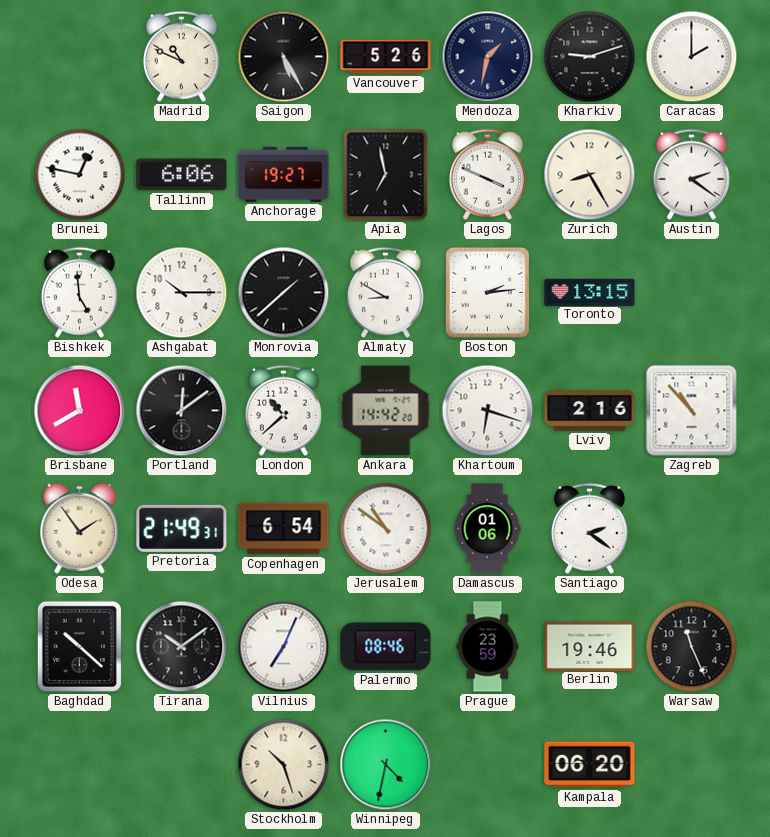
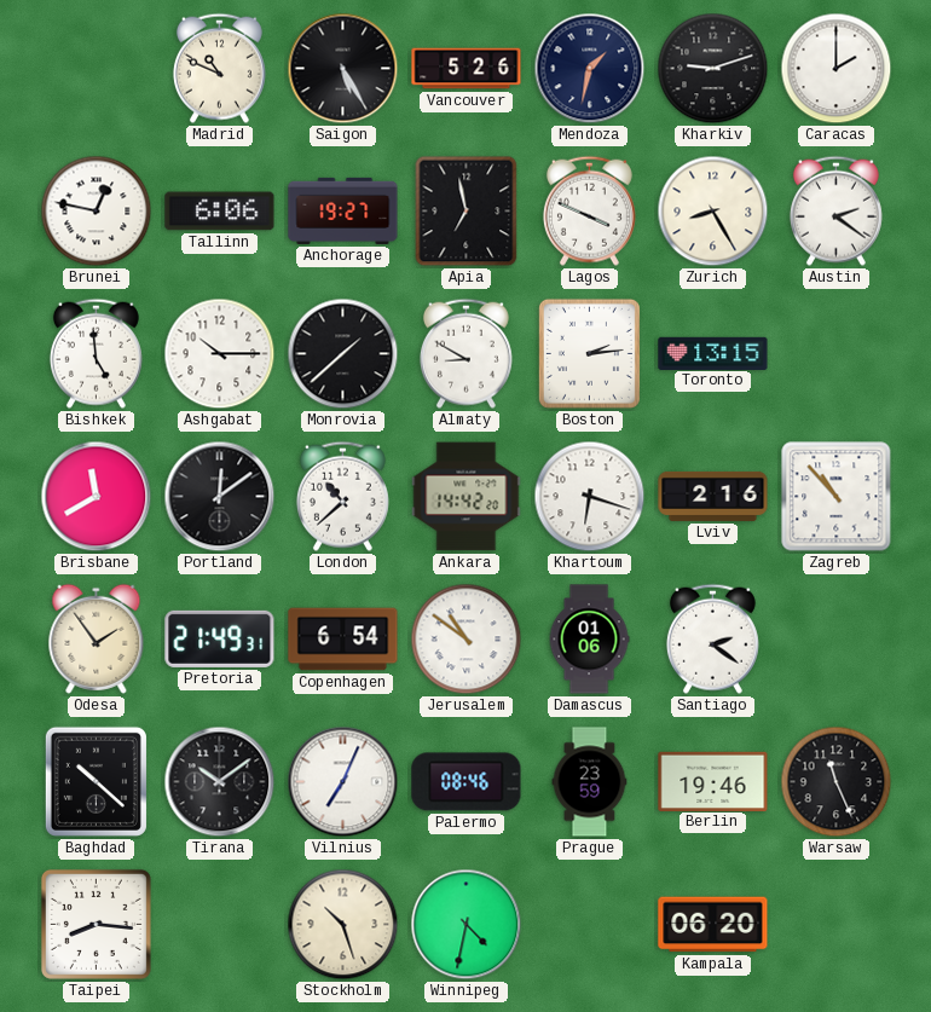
Taipei: none -> 8:16 (96, 924)
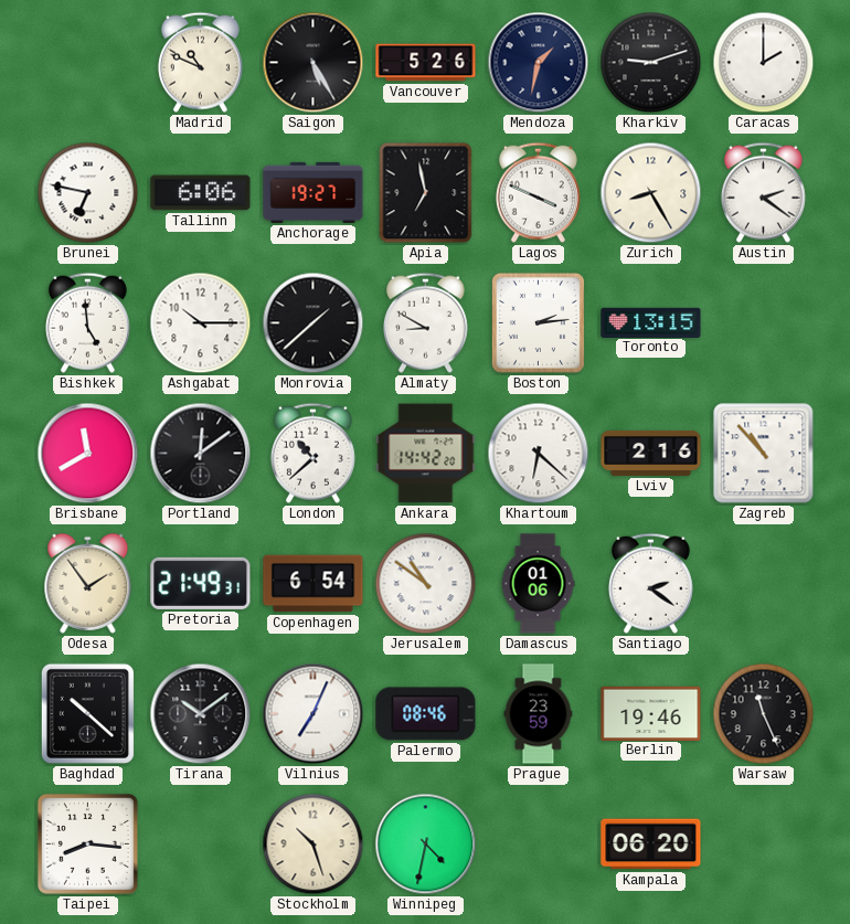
Brunei: 12:47 -> 6:47 (88, 193)
Khartoum: 6:18 -> 6:22 (539, 454)
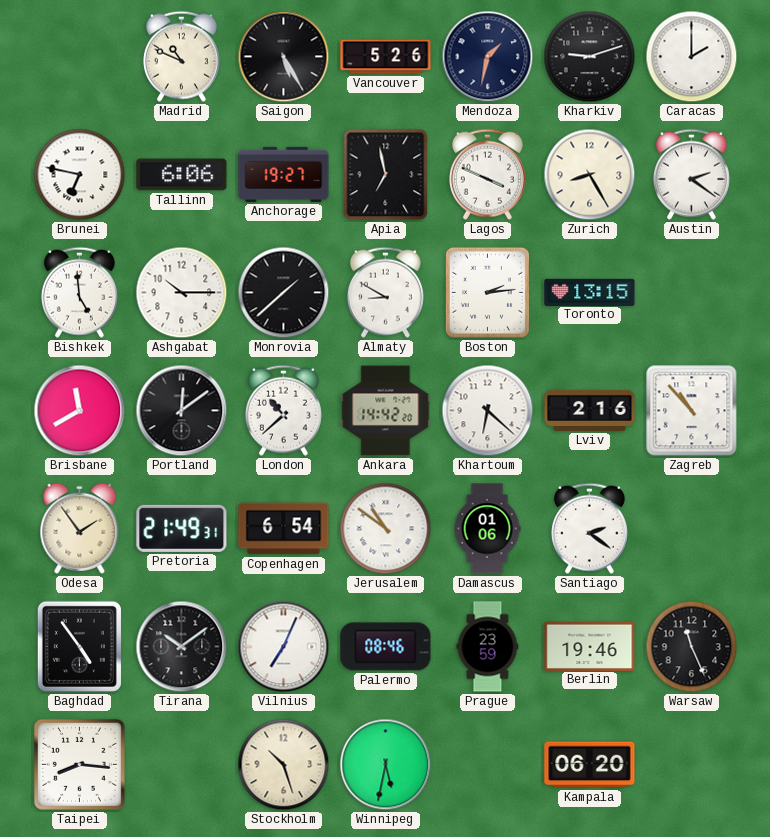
Baghdad: 10:22 -> 4:54 (79, 646)
Winnipeg: 4:32 -> 5:32 (386, 765)
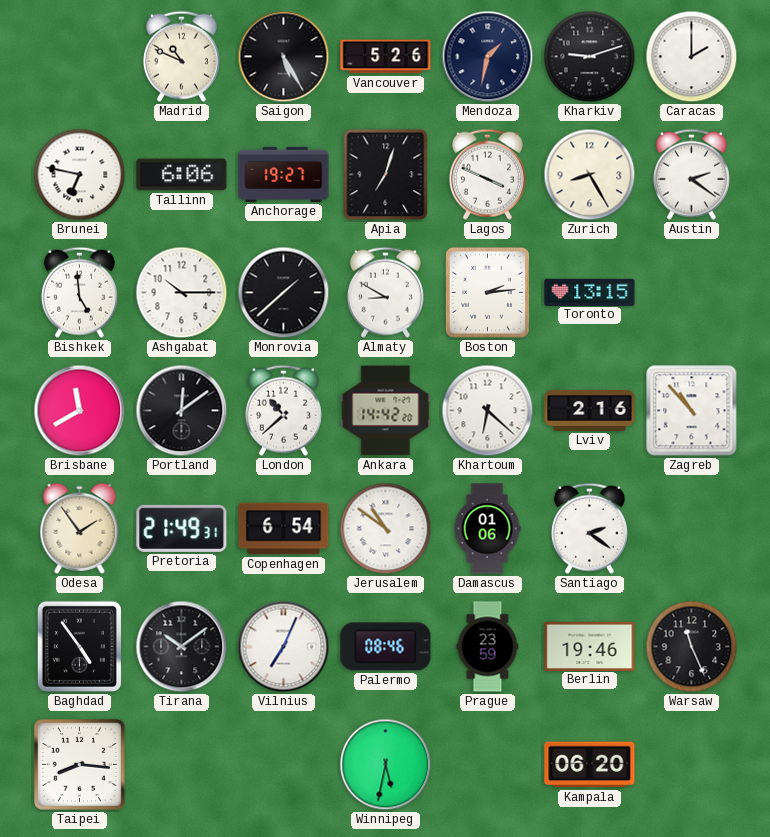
Apia: 6:58 -> 7:03 (386, 175)
Stockholm: 10:27 -> none (284, 765)
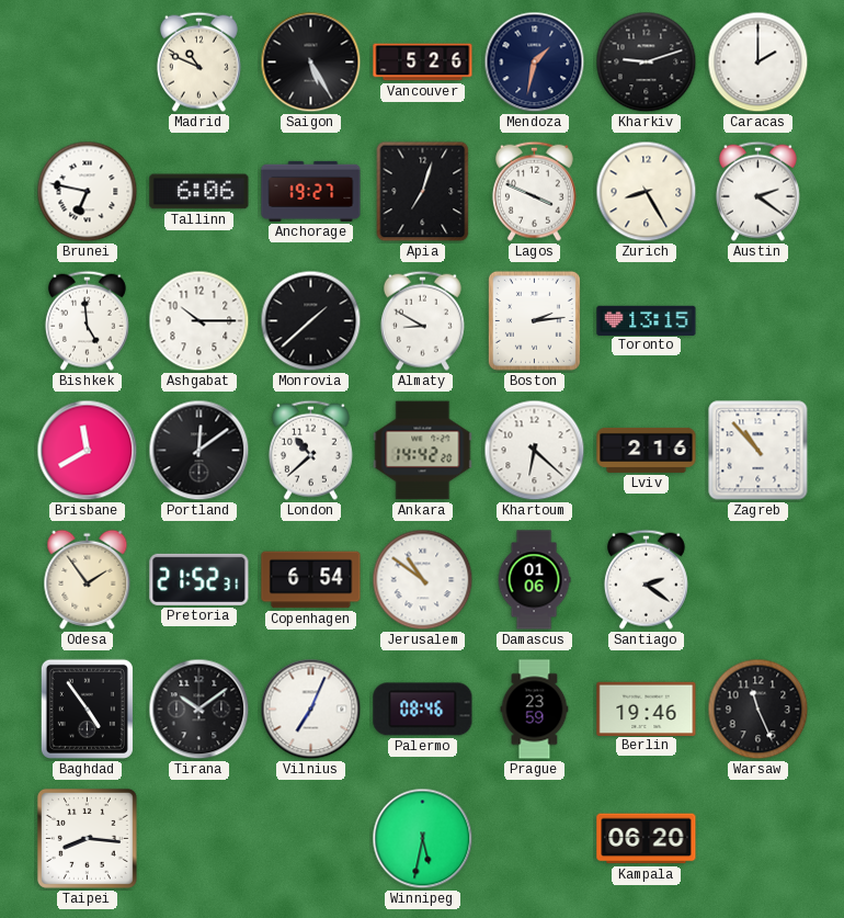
Pretoria: 21:49 -> 21:52 (199, 579)
